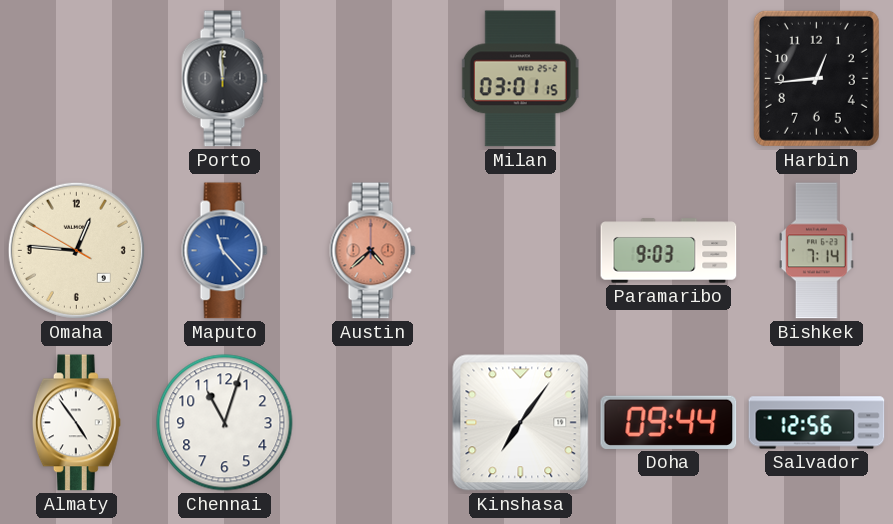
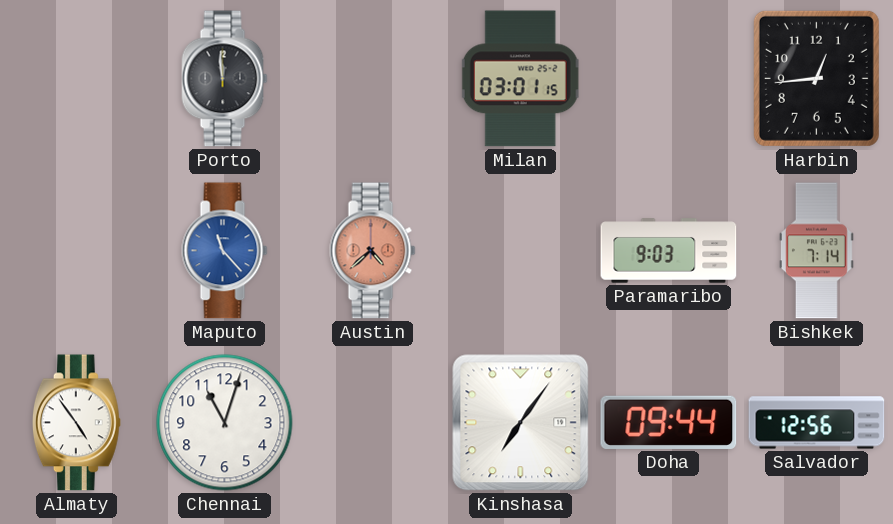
Omaha: 12:45 -> none (76, 250)
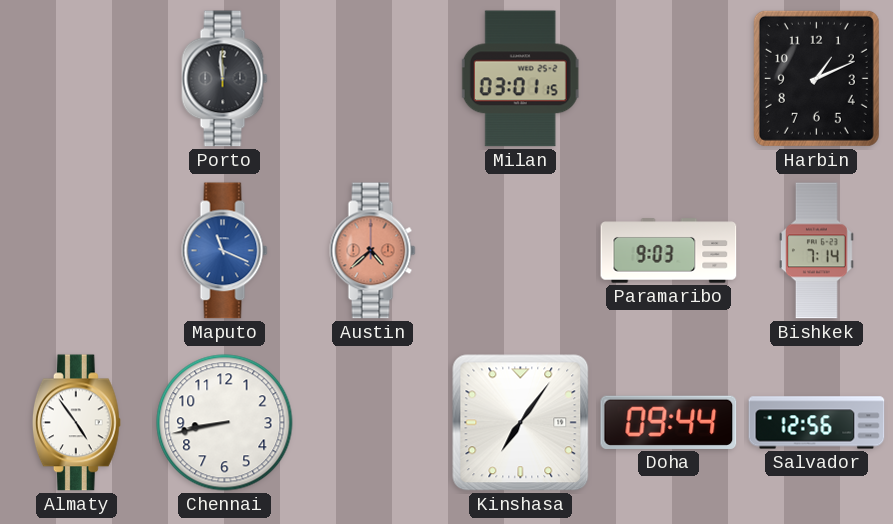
Harbin: 12:44 -> 1:11 (816, 78)
Maputo: 11:23 -> 11:19 (225, 251)
Chennai: 11:03 -> 8:43 (225, 423)
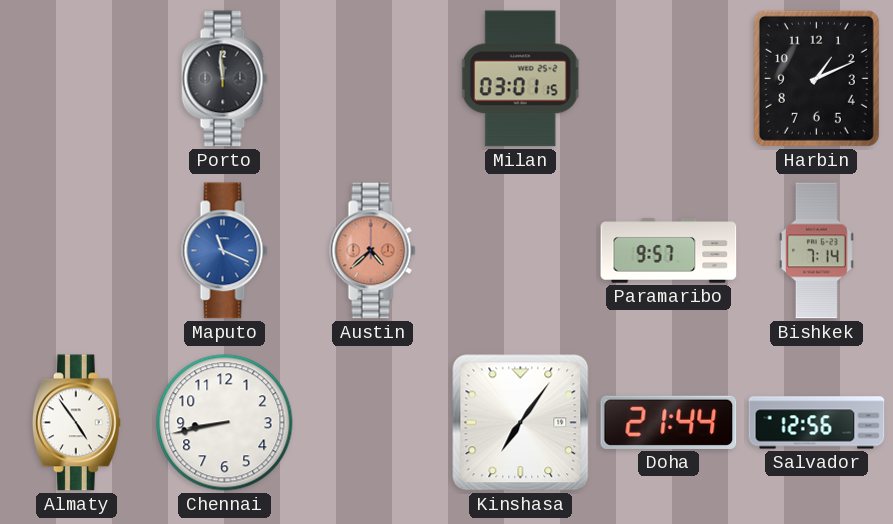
Paramaribo: 9:03 -> 9:57 (669, 251)
Doha: 09:44 -> 21:44 (669, 422)
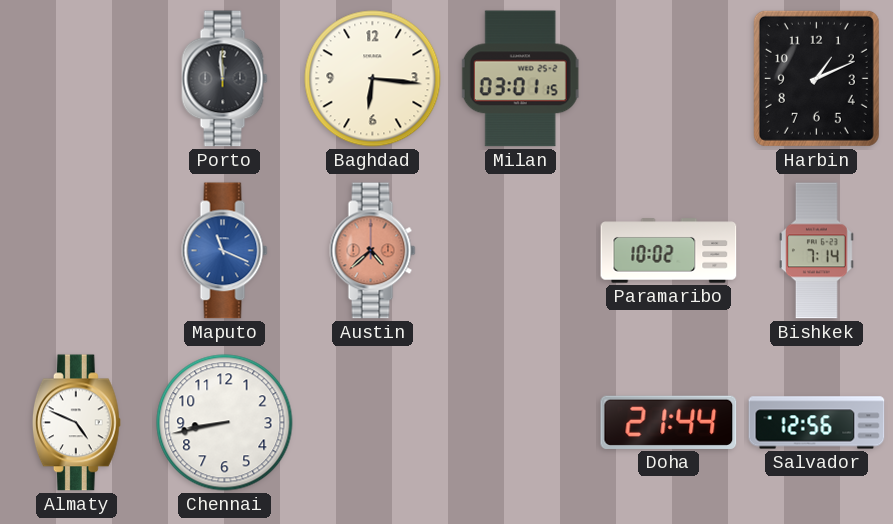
Baghdad: none -> 6:16 (373, 79)
Paramaribo: 9:57 -> 10:02 (669, 251)
Almaty: 4:54 -> 4:49 (76, 423)
Kinshasa: 7:06 -> none (521, 423)
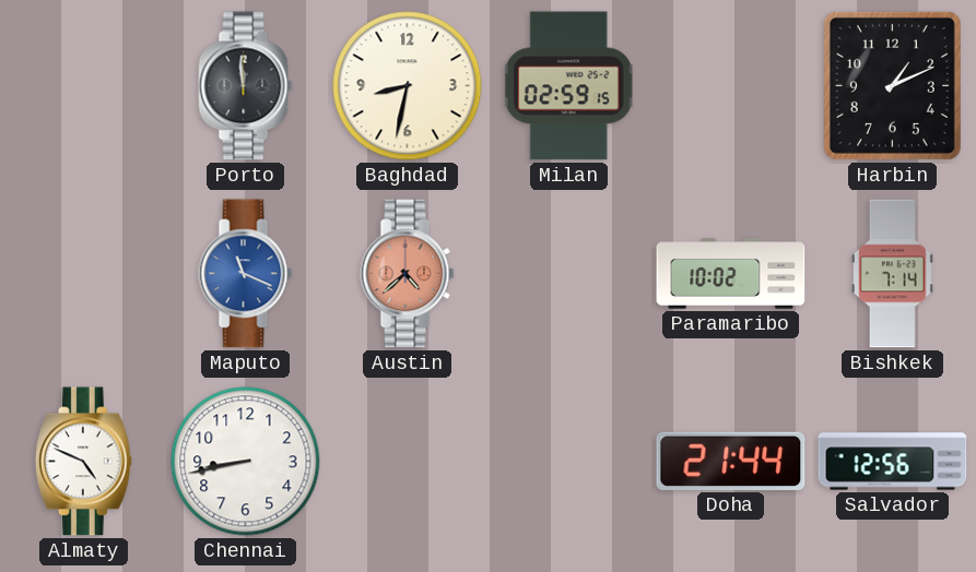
Baghdad: 6:16 -> 8:32 (408, 86)
Milan: 03:01 -> 02:59 (568, 86)
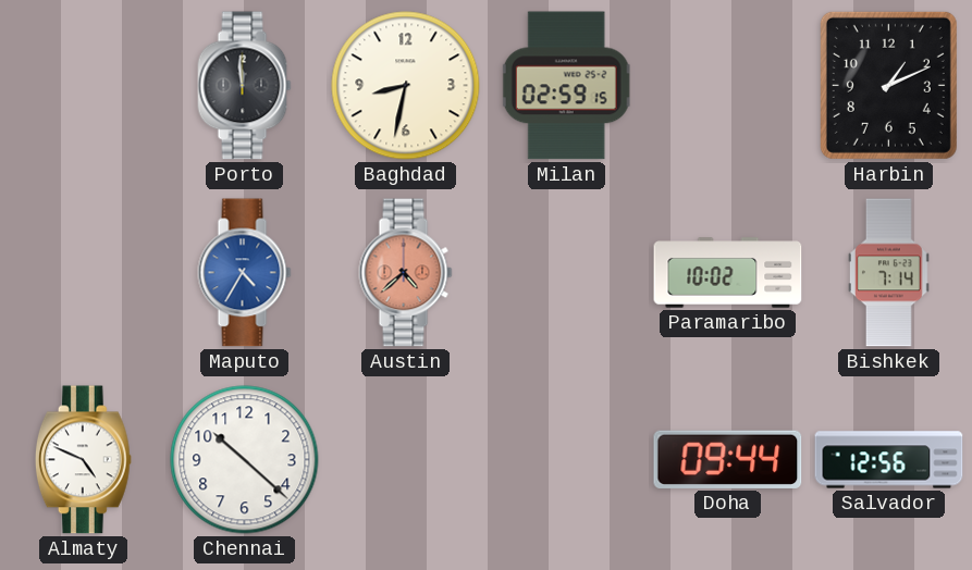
Maputo: 11:19 -> 4:35 (245, 273)
Chennai: 8:43 -> 10:22 (245, 460)
Doha: 21:44 -> 09:44 (728, 459)
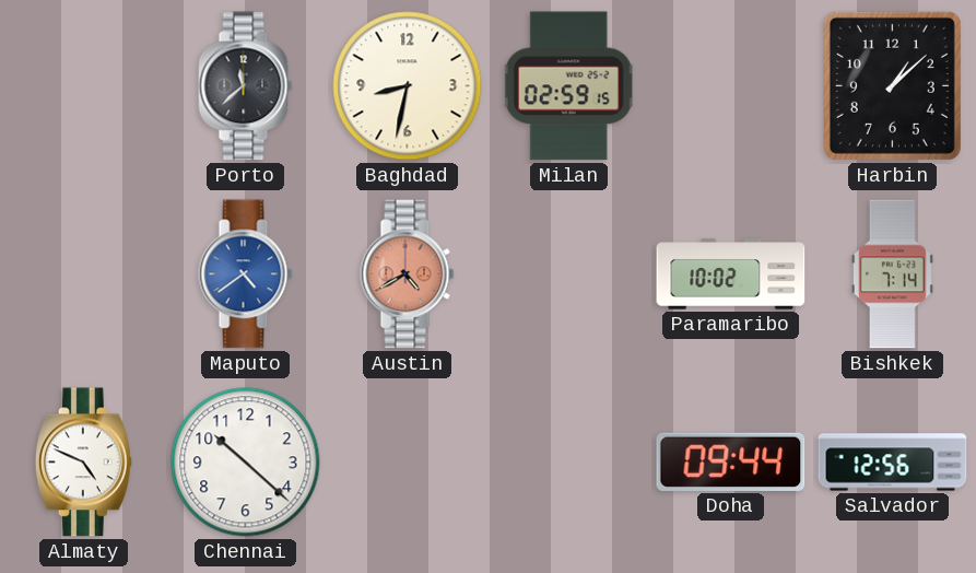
Porto: 11:59 -> 11:38 (246, 86)
Harbin: 1:11 -> 1:08 (892, 85)
Maputo: 4:35 -> 4:39 (246, 274)
Austin: 4:38 -> 4:40 (408, 274)
